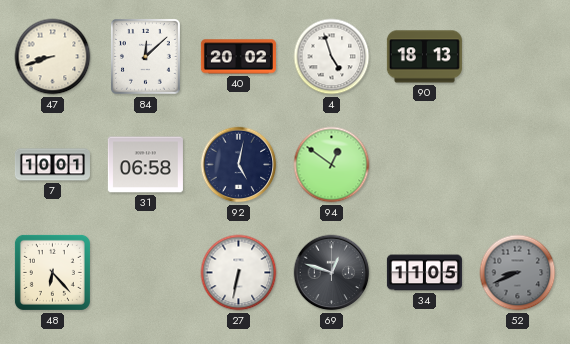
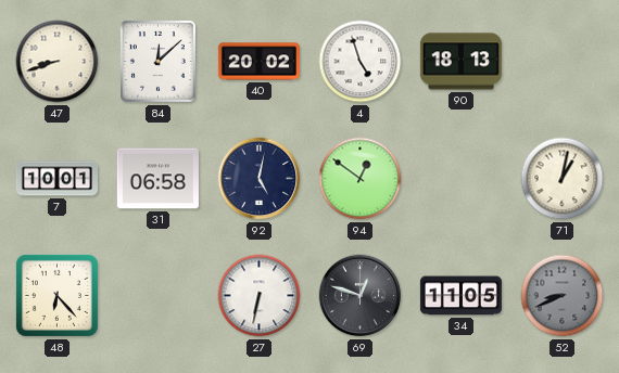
71: none -> 1:02 (563, 179)
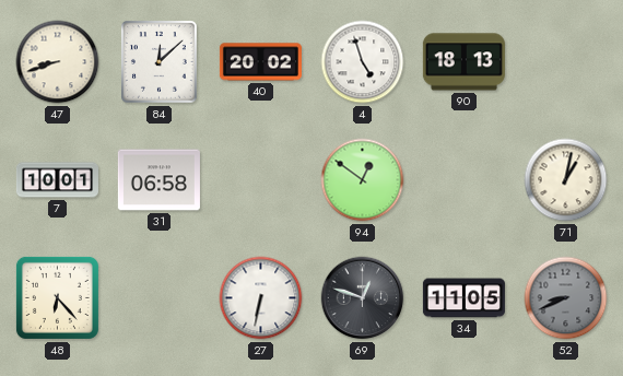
92: 5:02 -> none (260, 179)
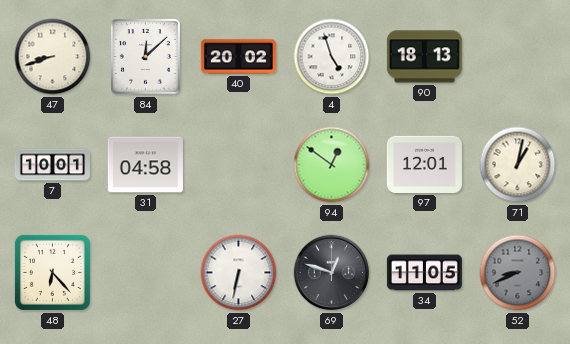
31: 06:58 -> 04:58 (145, 165)
97: none -> 12:01 (424, 164)
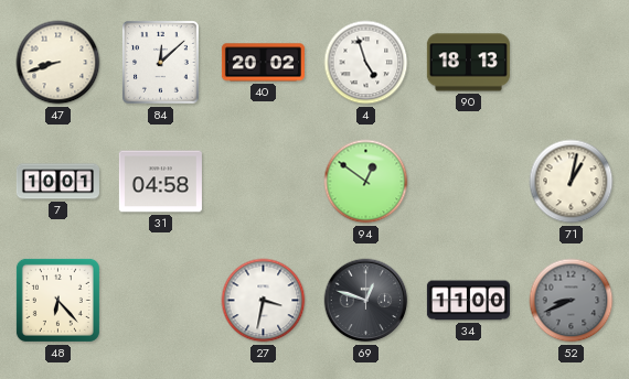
97: 12:01 -> none (424, 164)
27: 6:32 -> 3:32 (264, 301)
34: 11:05 -> 11:00 (468, 301)
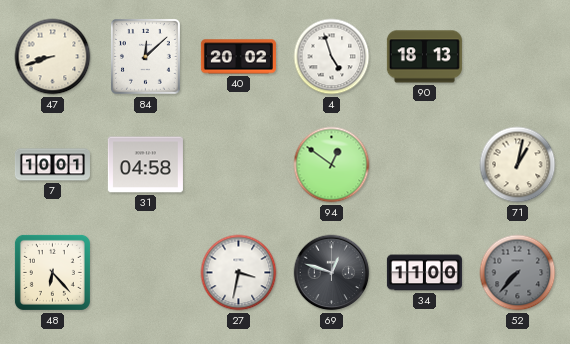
52: 8:41 -> 7:37 (518, 273)
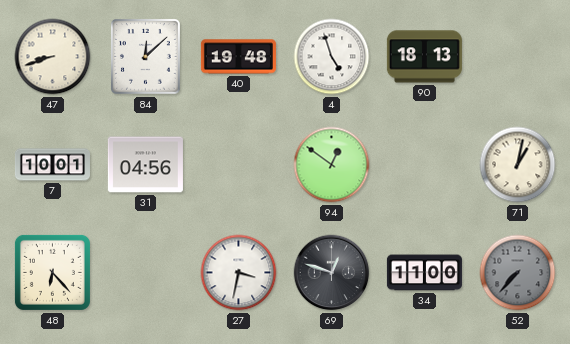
40: 20:02 -> 19:48 (238, 57)
31: 04:58 -> 04:56 (145, 165)
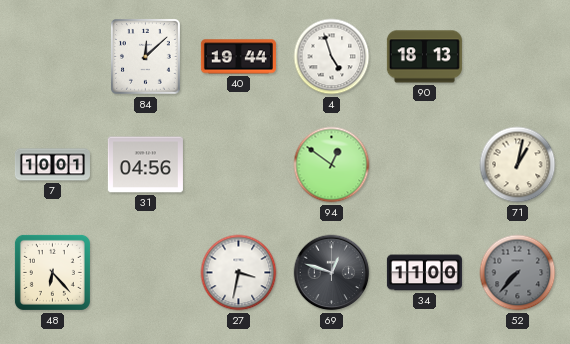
47: 8:42 -> none (53, 57)
40: 19:48 -> 19:44 (238, 57)
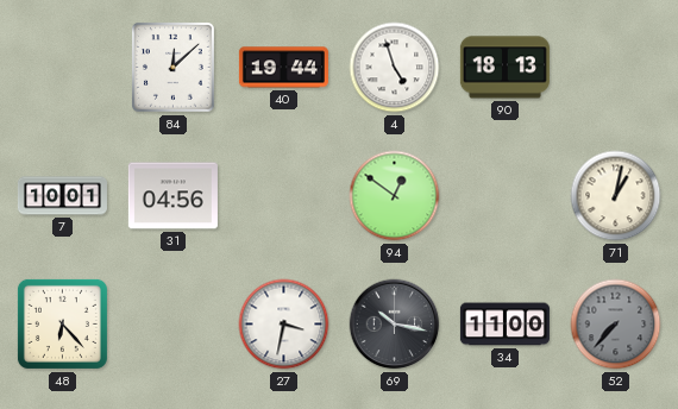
69: 12:48 -> 10:17 (395, 325)
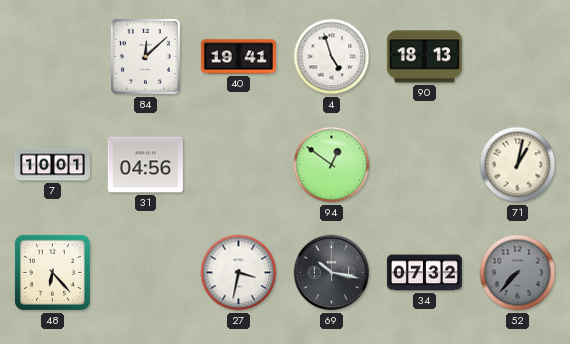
40: 19:44 -> 19:41 (238, 57)
34: 11:00 -> 07:32 (424, 273)
